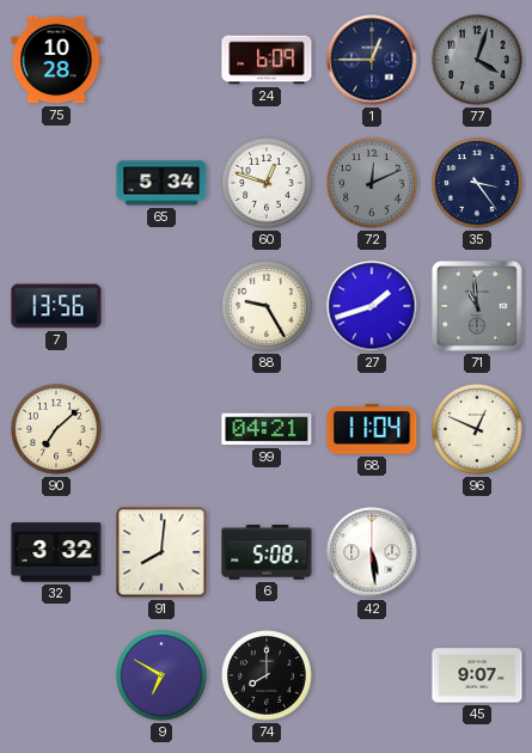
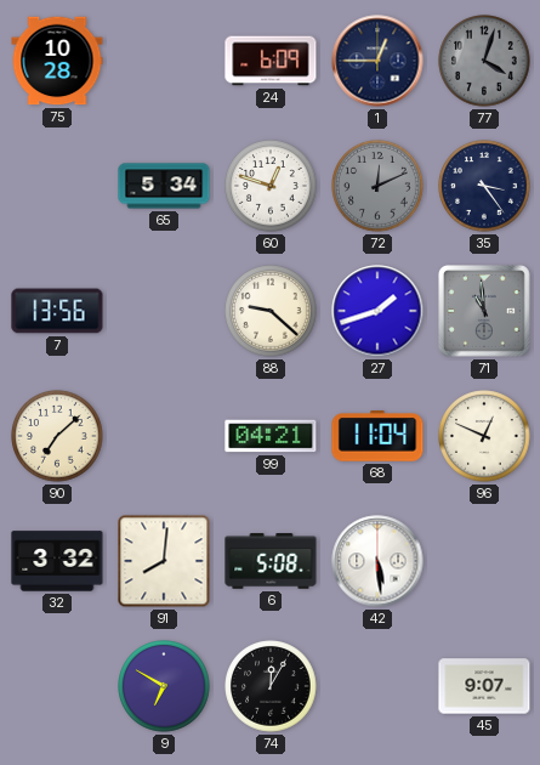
88: 9:25 -> 9:22 (271, 311)
74: 8:00 -> 12:05 (271, 686)
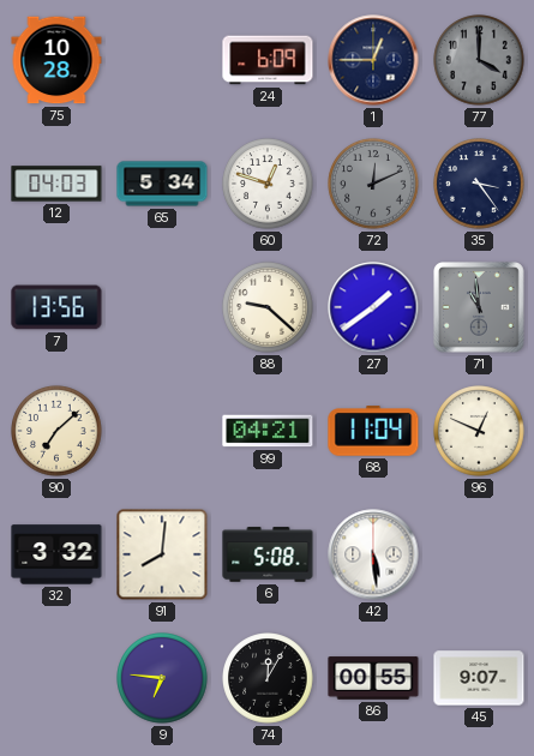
77: 4:03 -> 4:00 (479, 60)
12: none -> 04:03 (56, 184)
27: 1:42 -> 1:39 (373, 307)
9: 6:50 -> 6:46 (162, 678)
86: none -> 00:55 (373, 678)
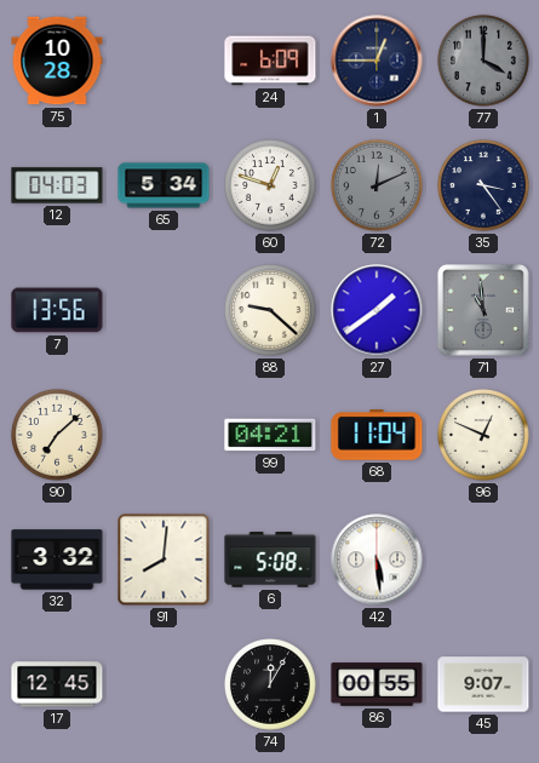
17: none -> 12:45 (57, 684)
9: 6:46 -> none (162, 678)
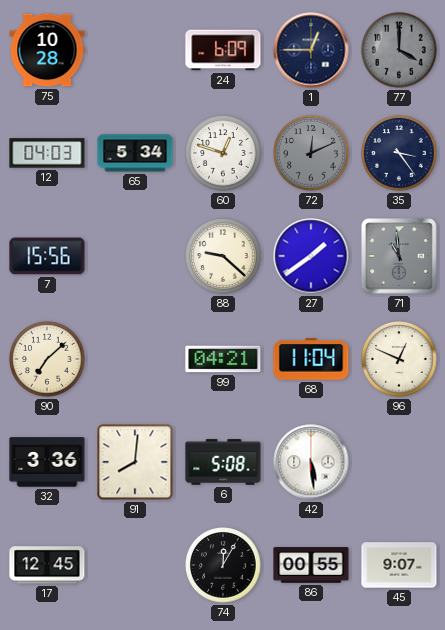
7: 13:56 -> 15:56 (47, 256)
32: 3:32 -> 3:36 (47, 462)
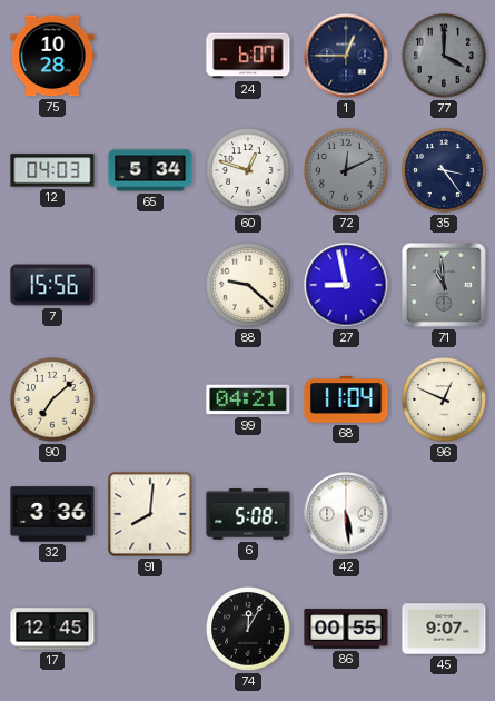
24: 6:09 -> 6:07 (248, 56)
27: 1:39 -> 8:58 (346, 285)
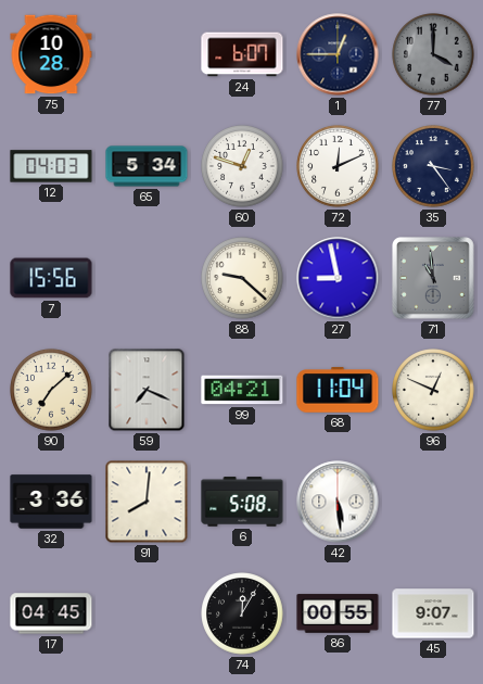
72 dial: grey -> white (338, 166)
59: none -> 7:19 (147, 390)
17: 12:45 -> 04:45 (51, 613)
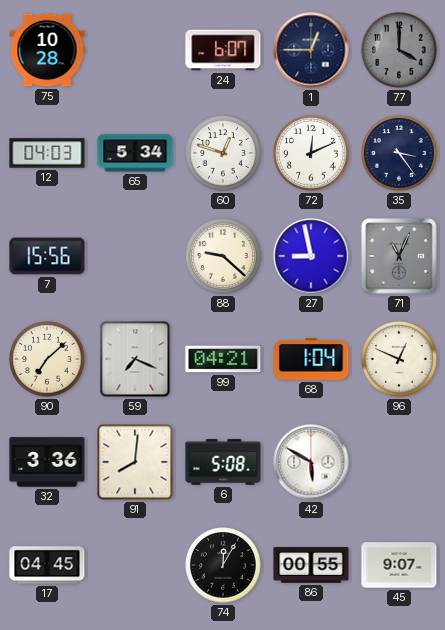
71: 10:59 -> 11:04 (400, 257)
68: 11:04 -> 1:04 (311, 359)
42: 5:29 -> 5:50 (311, 462)
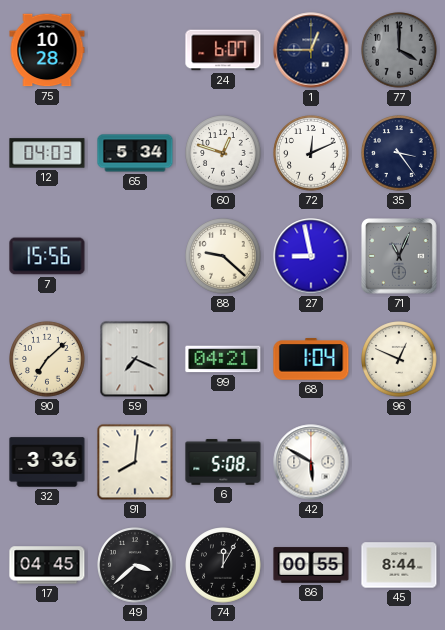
49: none -> 3:38 (135, 565)
45: 9:07 -> 8:44 (399, 565)
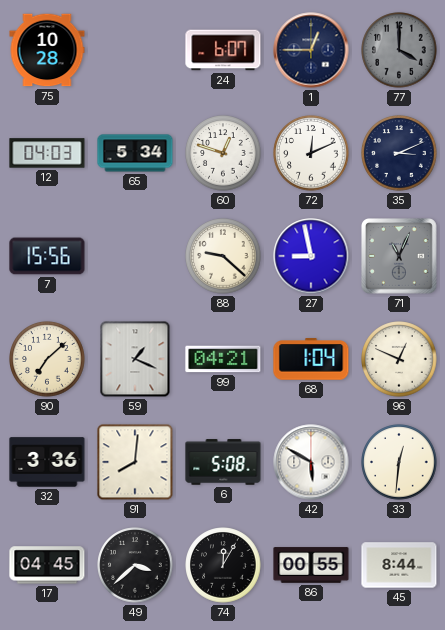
35: 3:24 -> 3:11 (399, 153)
59: 7:19 -> 1:19 (135, 359)
33: none -> 12:31 (399, 462)
